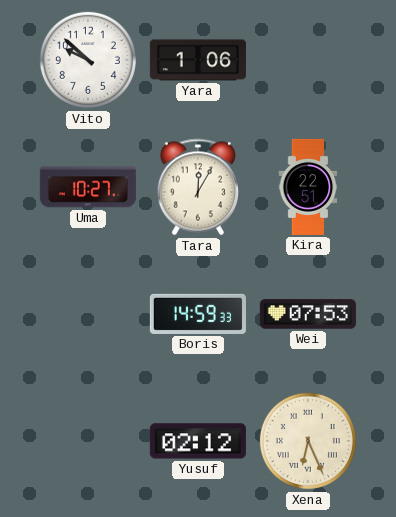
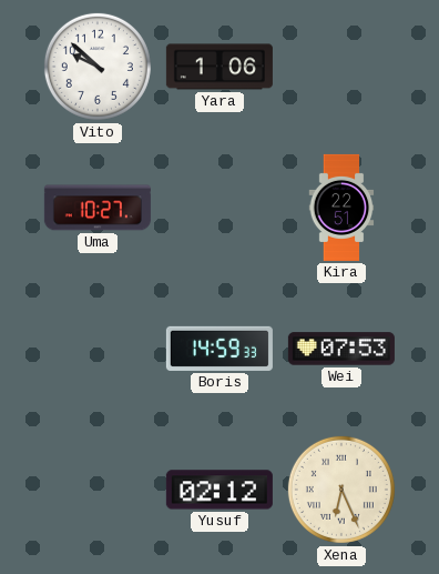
Tara: 12:05 -> none (197, 187)
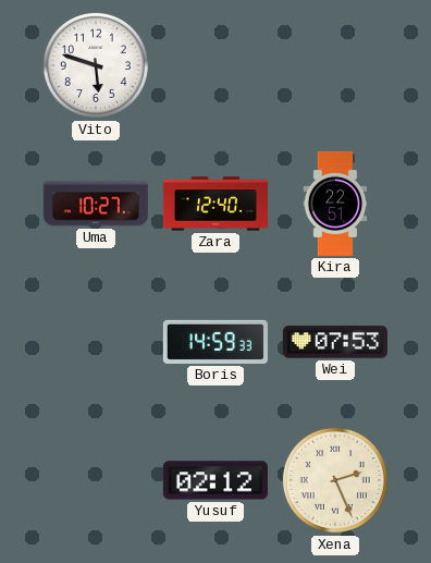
Vito: 9:52 -> 5:48 (96, 65)
Yara: 1:06 -> none (219, 67)
Zara: none -> 12:40 (215, 204)
Xena: 6:26 -> 2:26 (335, 480)
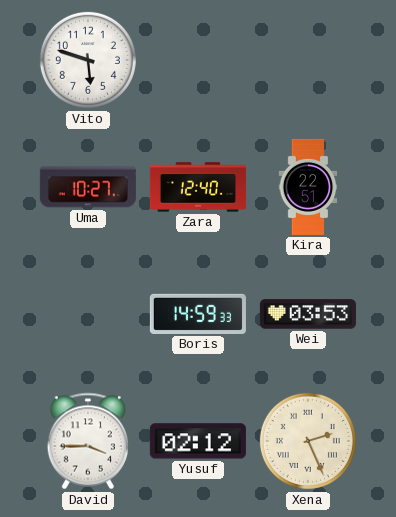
Wei: 07:53 -> 03:53 (308, 314)
David: none -> 3:45 (87, 441)
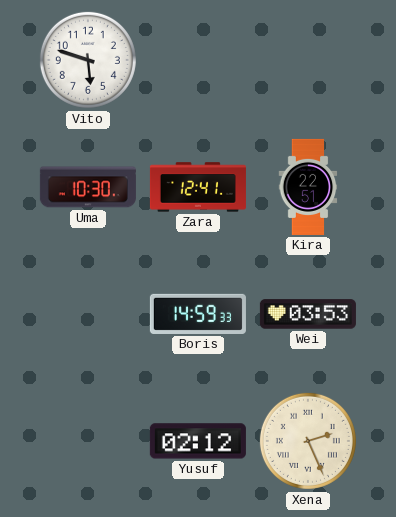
Uma: 10:27 -> 10:30 (88, 187)
Zara: 12:40 -> 12:41 (198, 187)
David: 3:45 -> none (87, 441)
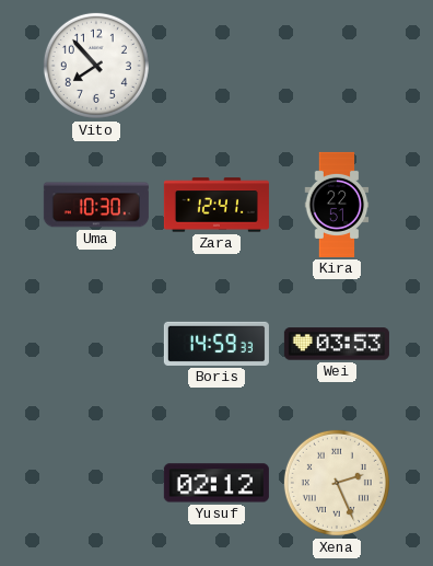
Vito: 5:48 -> 7:53 (96, 66)
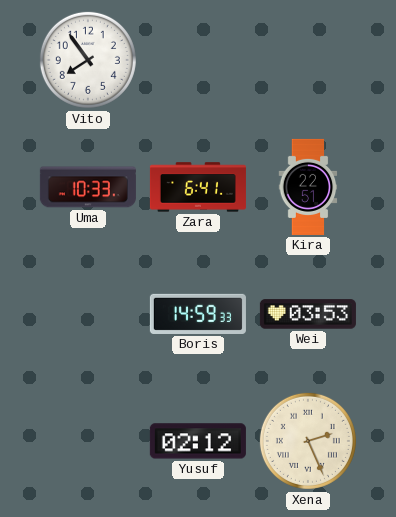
Vito: 7:53 -> 7:54 (88, 60)
Uma: 10:30 -> 10:33 (88, 187)
Zara: 12:41 -> 6:41 (198, 187)
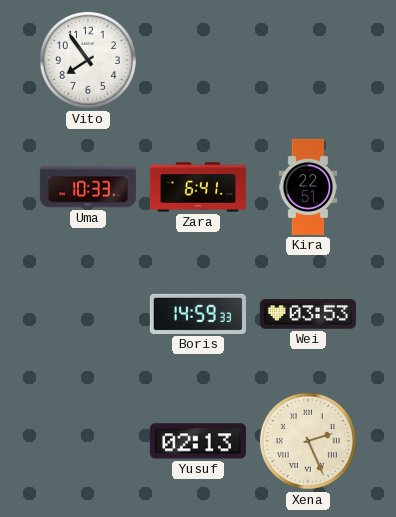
Yusuf: 02:12 -> 02:13 (198, 441)
